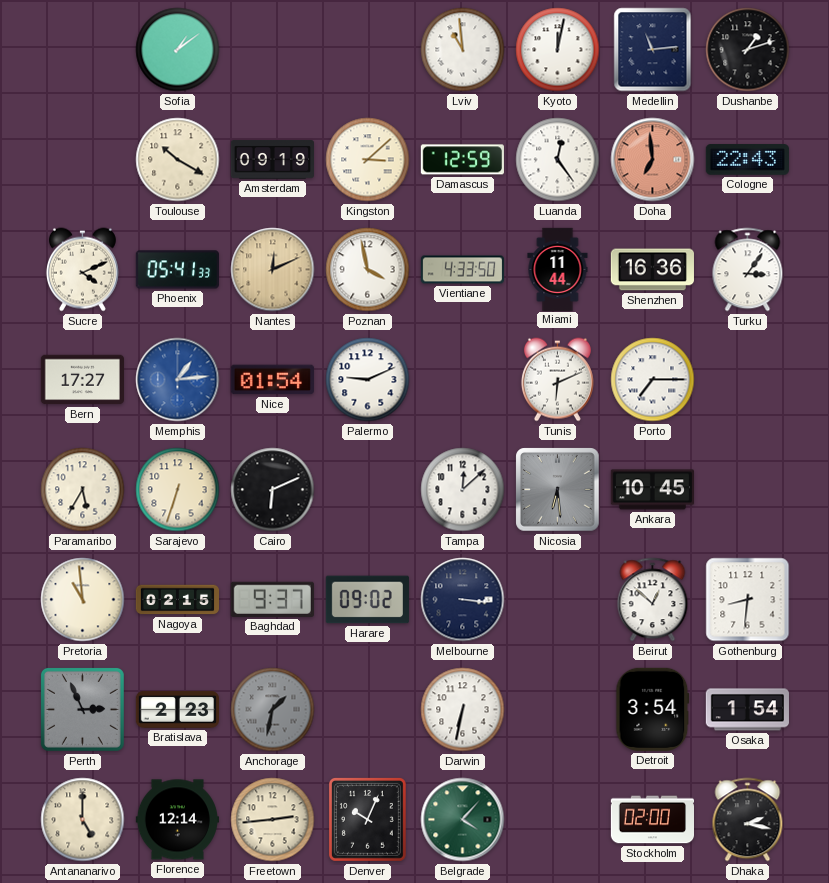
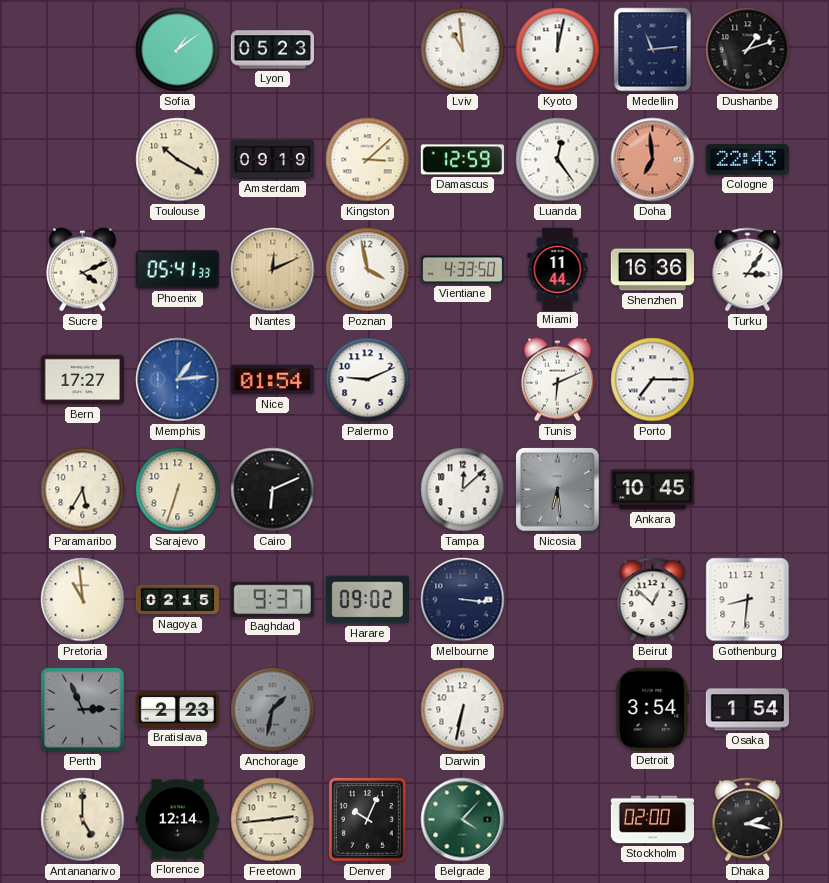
Lyon: none -> 05:23 (272, 50)
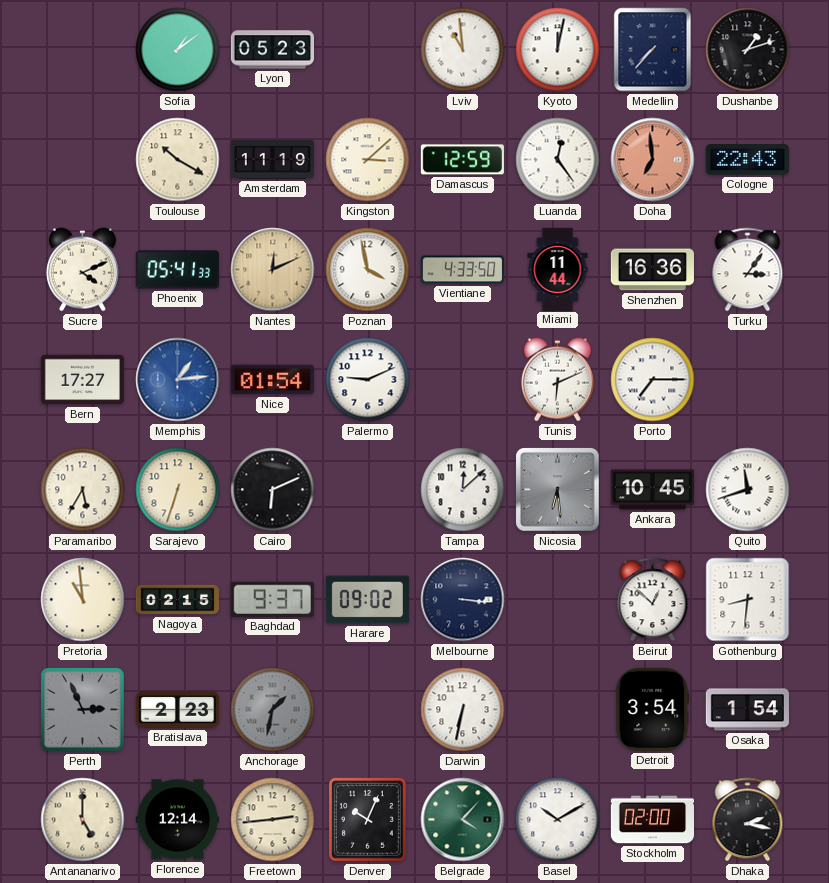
Medellin: 11:14 -> 7:37 (653, 50)
Amsterdam: 09:19 -> 11:19 (272, 160)
Quito: none -> 11:42 (748, 490)
Basel: none -> 10:10 (558, 820)
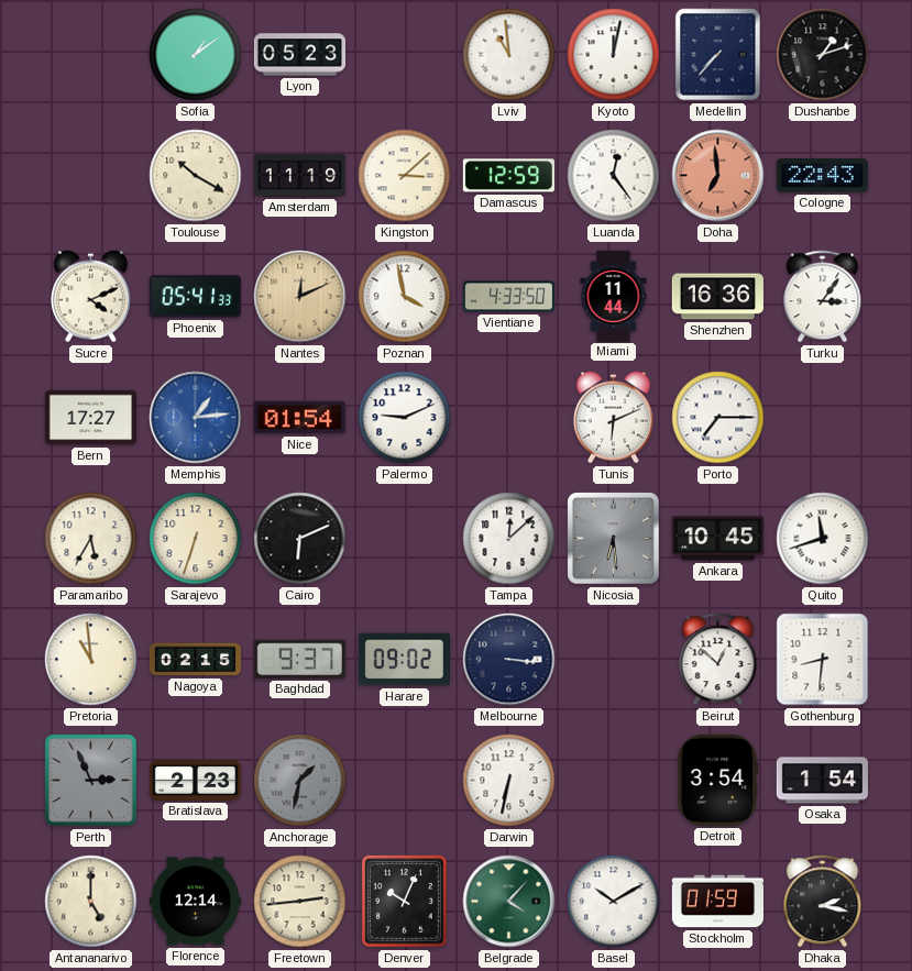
Stockholm: 02:00 -> 01:59 (717, 902)
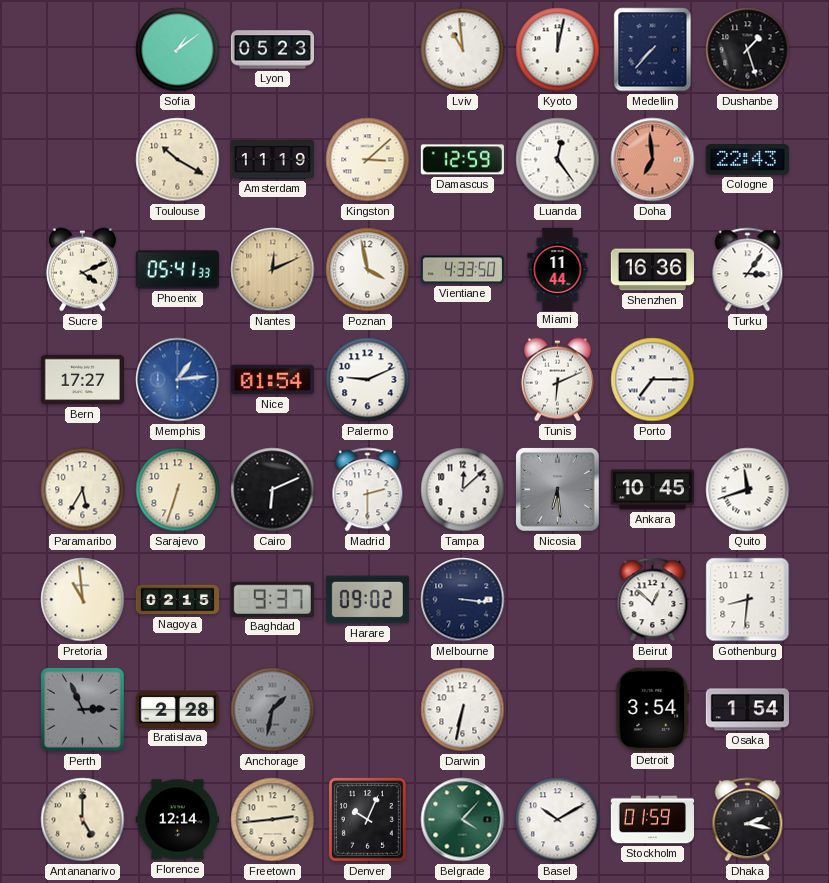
Dushanbe: 1:12 -> 1:27 (748, 50)
Madrid: none -> 2:30 (368, 490)
Bratislava: 2:23 -> 2:28 (177, 710)
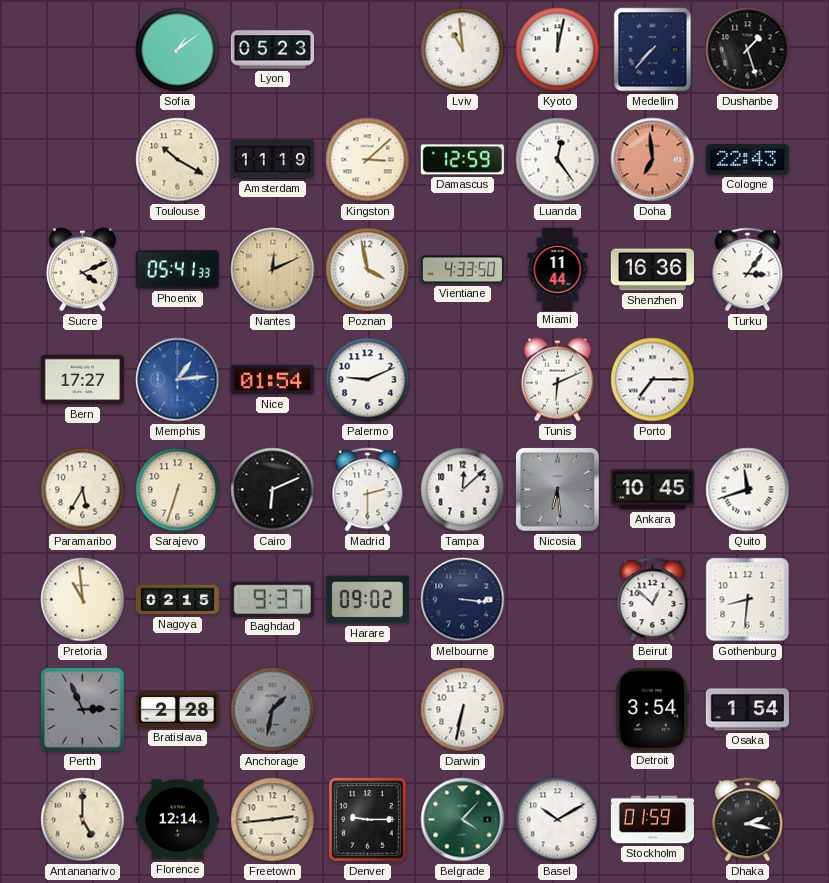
Denver: 10:04 -> 9:15 (367, 819)
